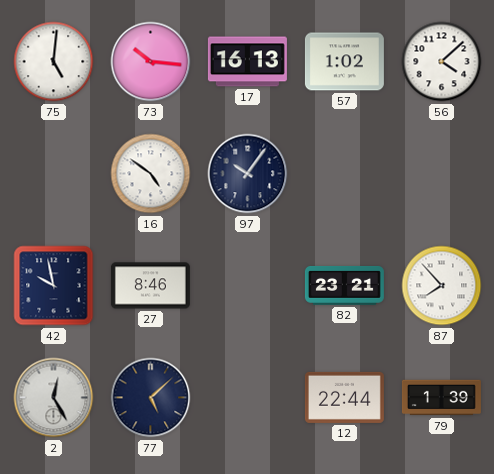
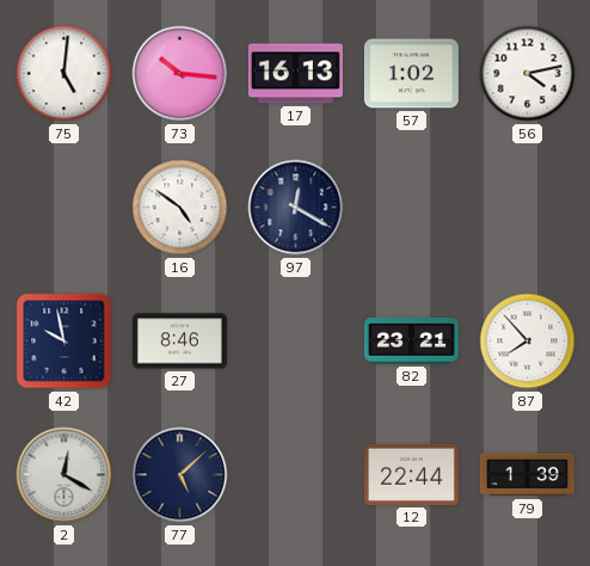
56: 4:08 -> 4:13 (528, 74)
97: 10:06 -> 12:20 (296, 208)
2: 12:25 -> 12:20 (64, 475)
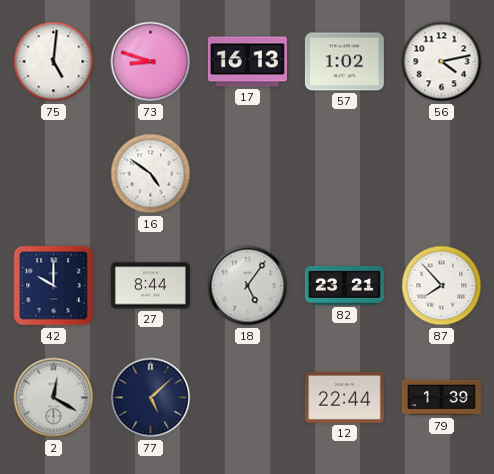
73: 10:16 -> 8:48 (151, 62)
97: 12:20 -> none (296, 208)
42: 9:58 -> 10:00 (54, 286)
27: 8:46 -> 8:44 (150, 286)
18: none -> 5:06 (248, 286)
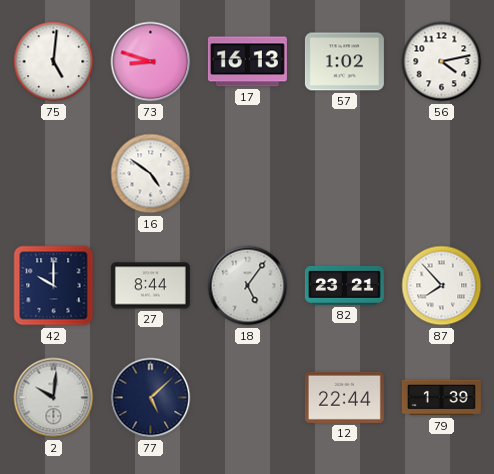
2: 12:20 -> 10:01 (54, 398)
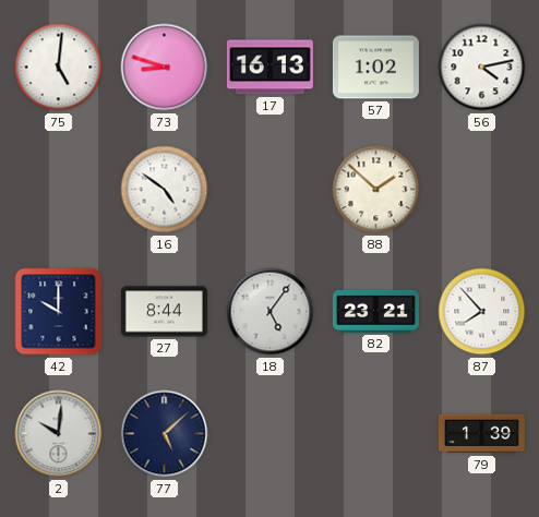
88: none -> 1:52 (376, 190)
12: 22:44 -> none (344, 397)
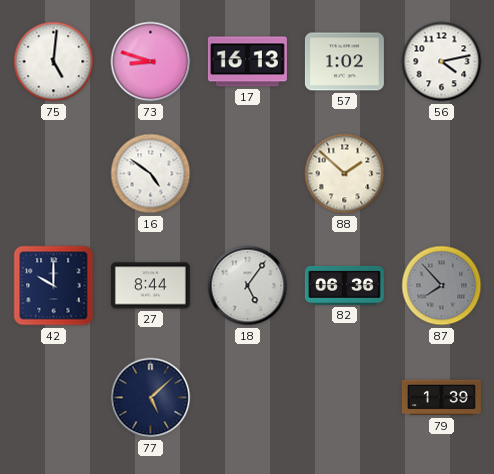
82: 23:21 -> 06:36 (344, 285)
87 dial: white -> grey (442, 286)
2: 10:01 -> none (59, 434)
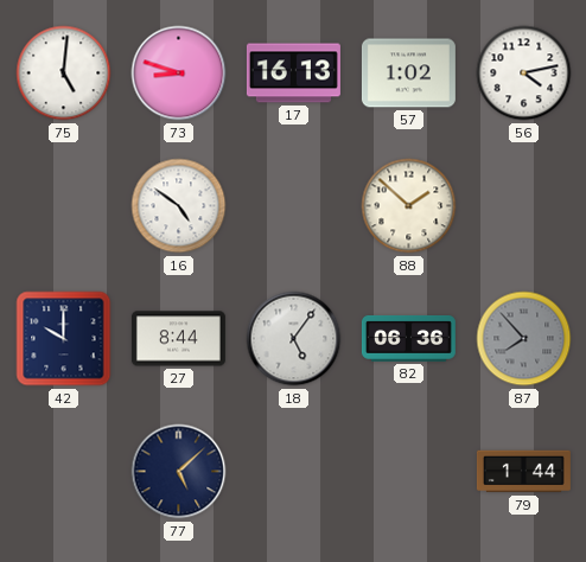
79: 1:39 -> 1:44 (523, 472)
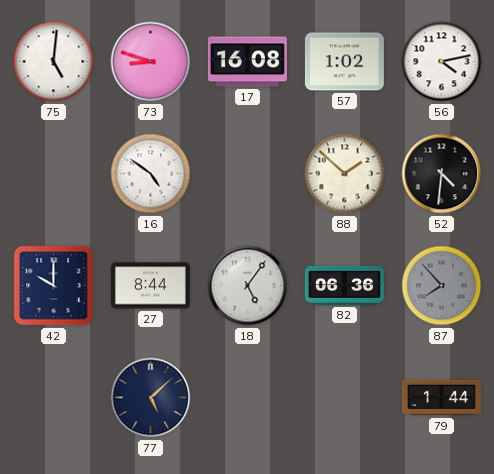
17: 16:13 -> 16:08 (247, 62)
52: none -> 4:31 (442, 174)
